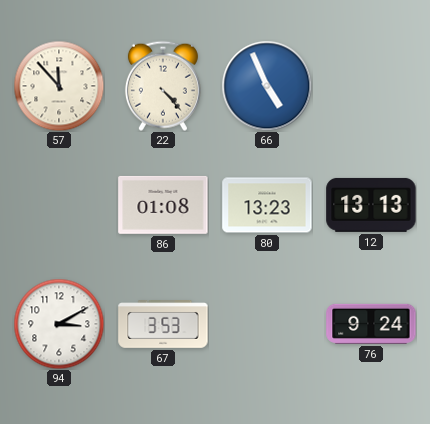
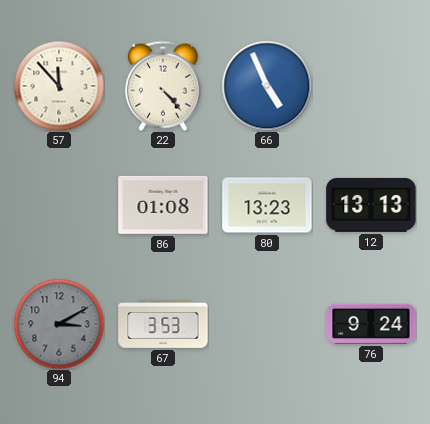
94 dial: white -> grey (59, 324)
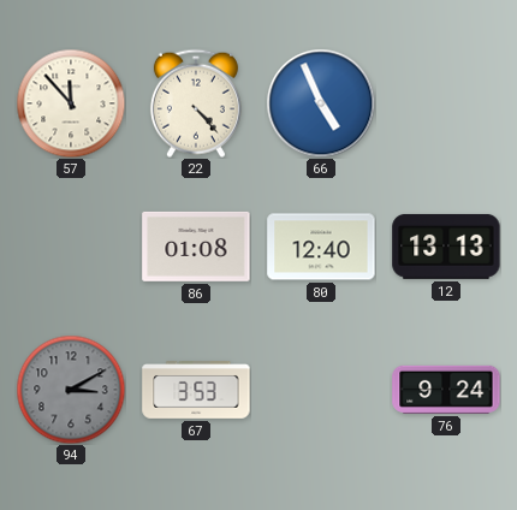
80: 13:23 -> 12:40 (321, 247)
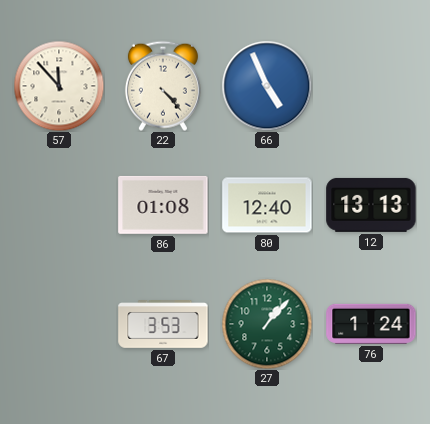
94: 3:10 -> none (71, 390)
27: none -> 1:07 (267, 324)
76: 9:24 -> 1:24 (371, 324)
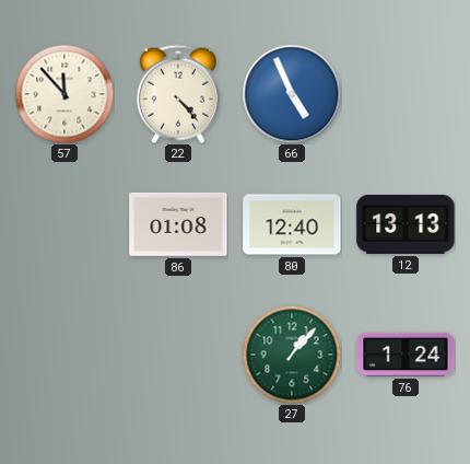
67: 3:53 -> none (163, 325)
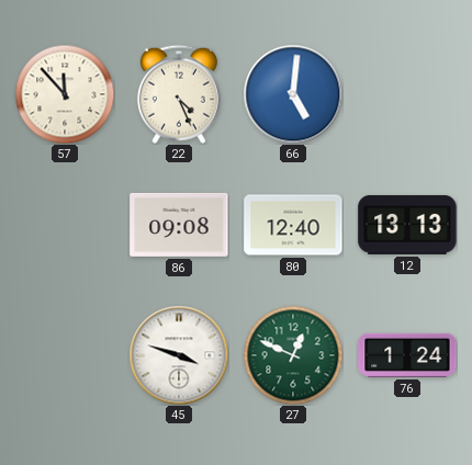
22: 4:23 -> 4:26 (179, 94)
66: 4:56 -> 5:01 (293, 94)
86: 01:08 -> 09:08 (179, 225)
45: none -> 3:48 (179, 355)
27: 1:07 -> 12:49 (293, 355)
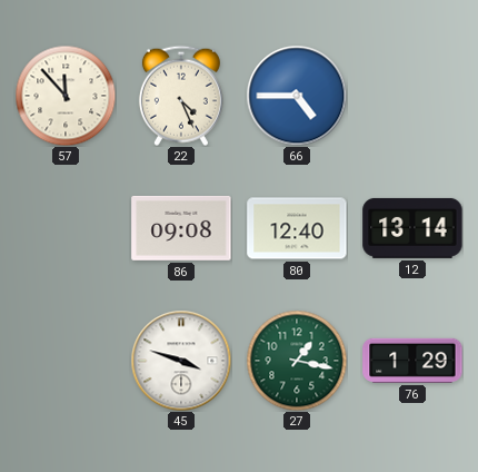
66: 5:01 -> 4:45 (297, 96)
12: 13:13 -> 13:14 (412, 228)
27: 12:49 -> 1:17 (297, 361)
76: 1:24 -> 1:29 (412, 361)
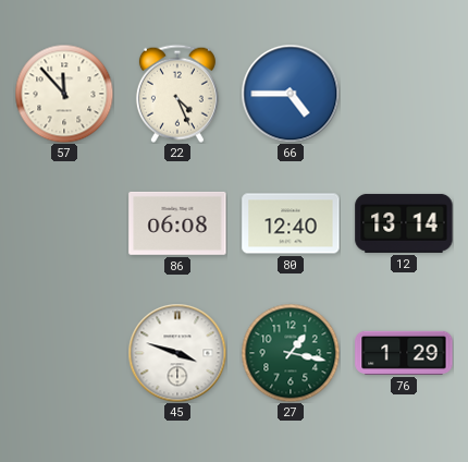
86: 09:08 -> 06:08 (177, 223)
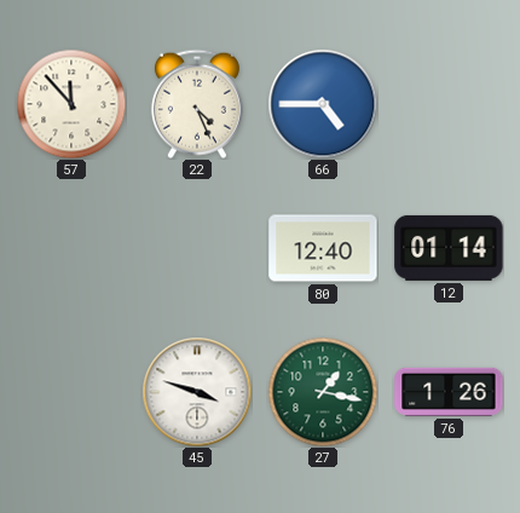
86: 06:08 -> none (177, 223)
12: 13:14 -> 01:14 (449, 248)
76: 1:29 -> 1:26 (449, 392)
